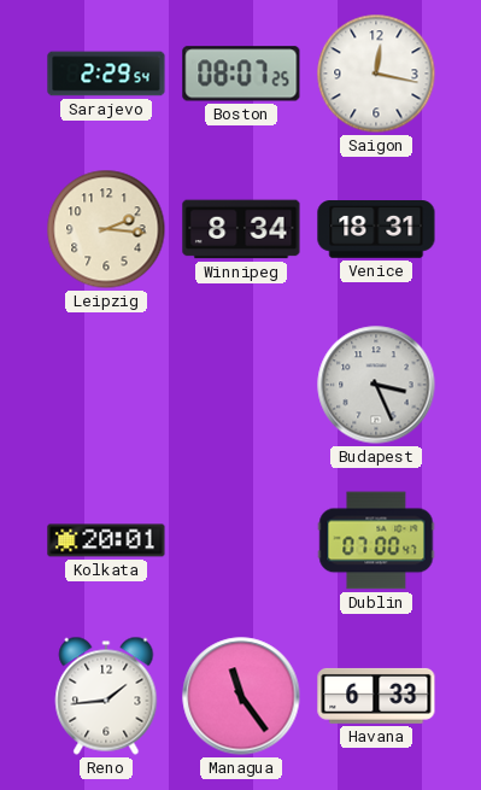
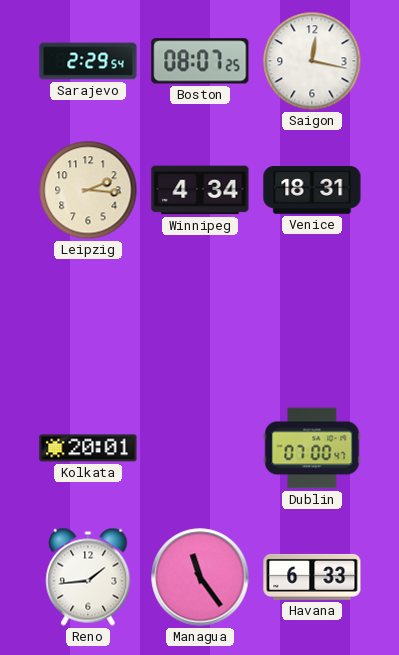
Winnipeg: 8:34 -> 4:34 (200, 190)
Budapest: 3:26 -> none (376, 385)
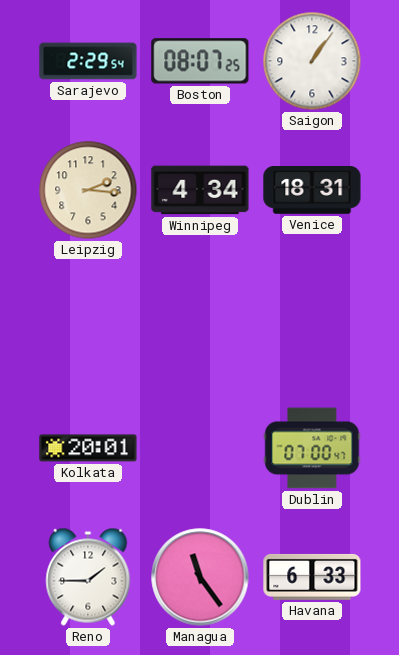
Saigon: 12:17 -> 1:06 (312, 61)
Reno: 1:44 -> 1:45 (88, 577)
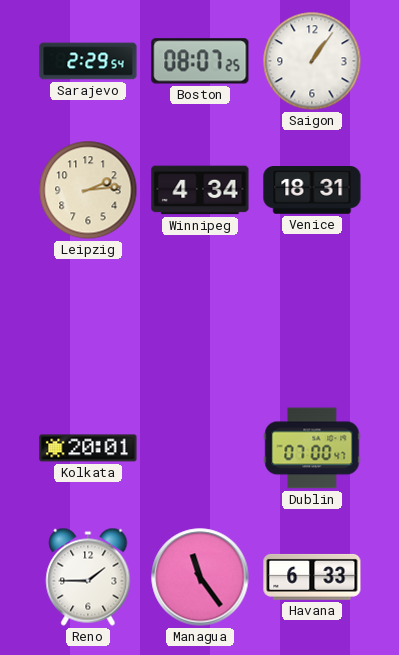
Leipzig: 2:16 -> 2:14 (88, 190)
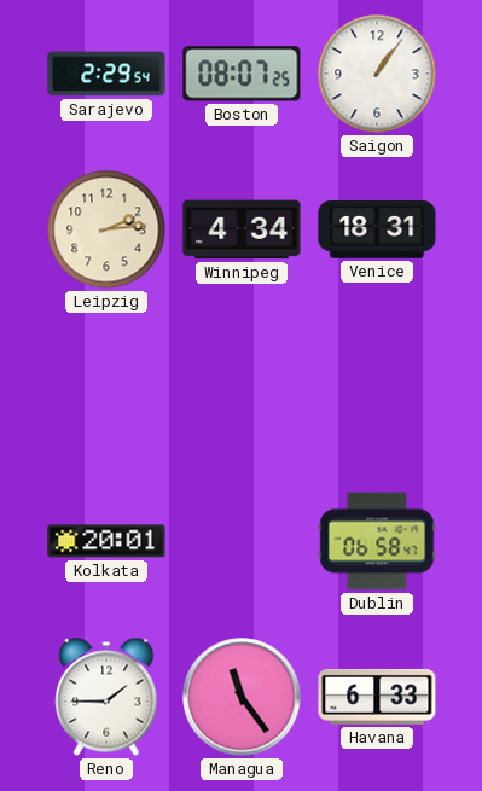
Dublin: 07:00 -> 06:58 (377, 541)
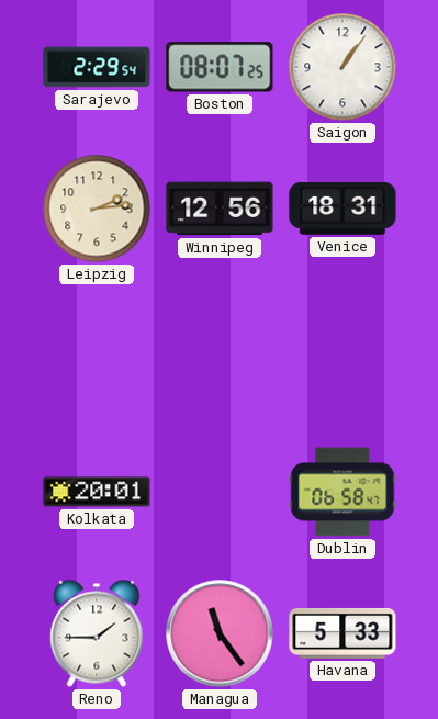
Winnipeg: 4:34 -> 12:56 (220, 209)
Havana: 6:33 -> 5:33 (342, 633)
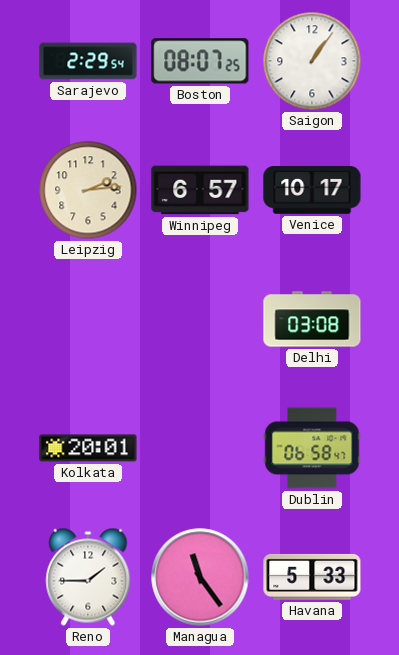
Winnipeg: 12:56 -> 6:57 (200, 190)
Venice: 18:31 -> 10:17 (312, 191)
Delhi: none -> 03:08 (312, 319)
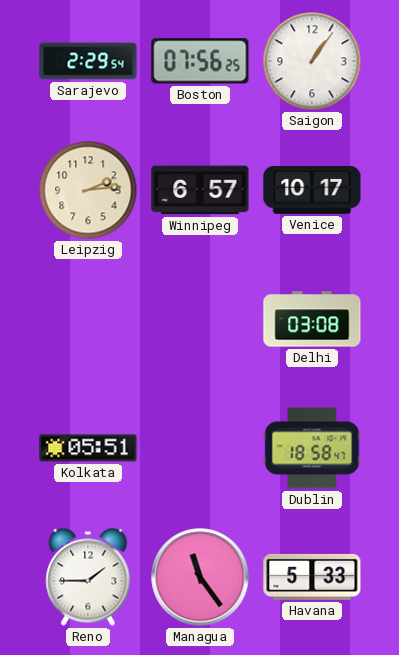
Boston: 08:07 -> 07:56 (200, 61)
Kolkata: 20:01 -> 05:51 (88, 448)
Dublin: 06:58 -> 18:58 (312, 448)
